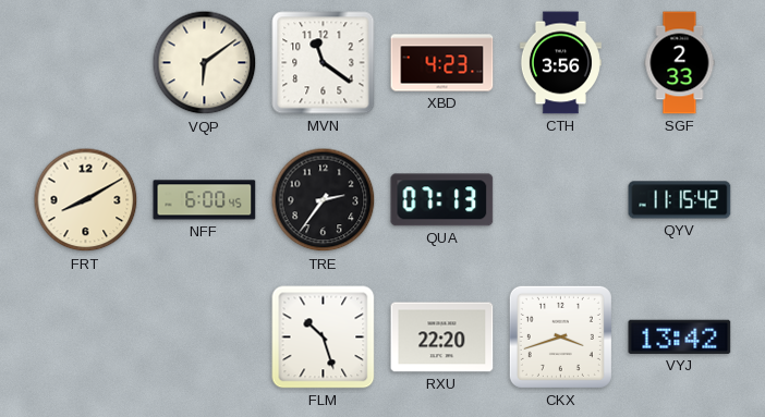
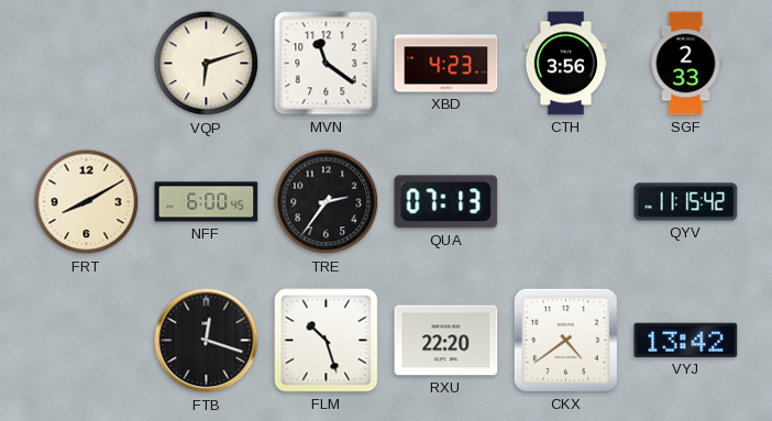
VQP: 6:09 -> 6:12 (207, 64)
FTB: none -> 12:18 (207, 341)
CKX: 3:42 -> 4:39 (565, 340)
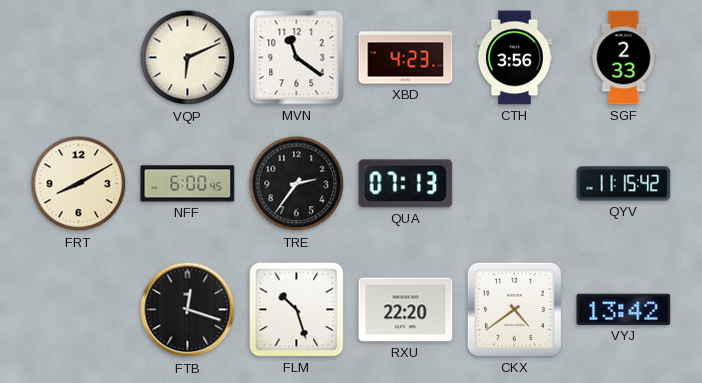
VQP: 6:12 -> 6:11 (188, 58)
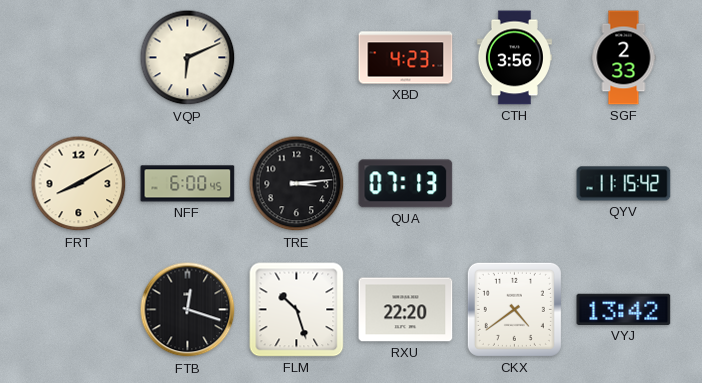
MVN: 11:21 -> none (297, 58)
TRE: 2:36 -> 3:14 (297, 184)
